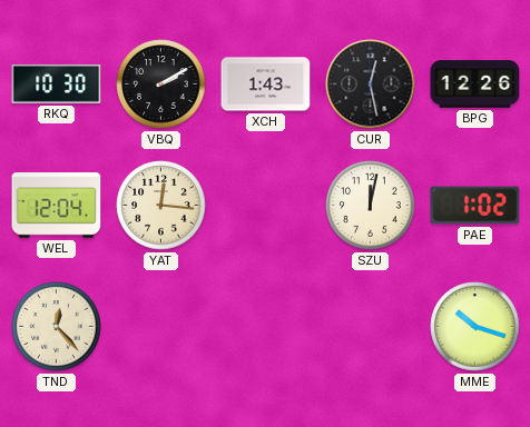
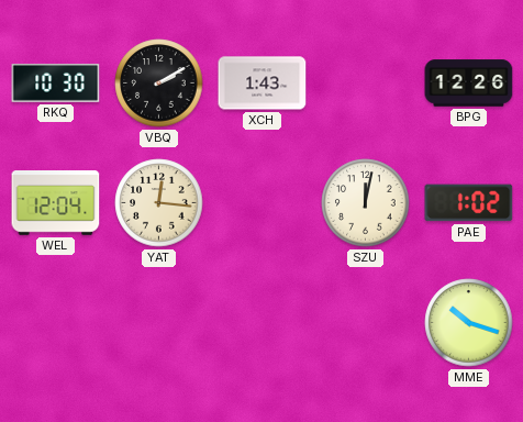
CUR: 12:28 -> none (371, 85)
TND: 12:23 -> none (57, 327)
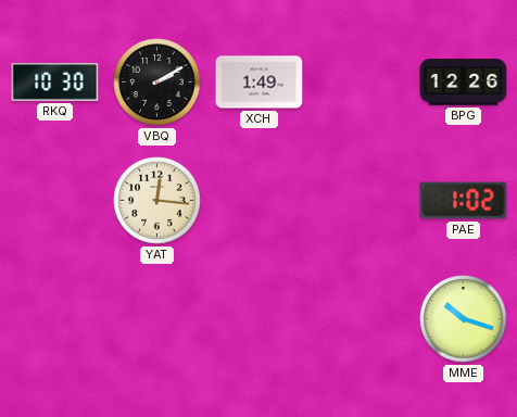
XCH: 1:43 -> 1:49 (260, 83)
WEL: 12:04 -> none (56, 203)
SZU: 12:02 -> none (366, 203)
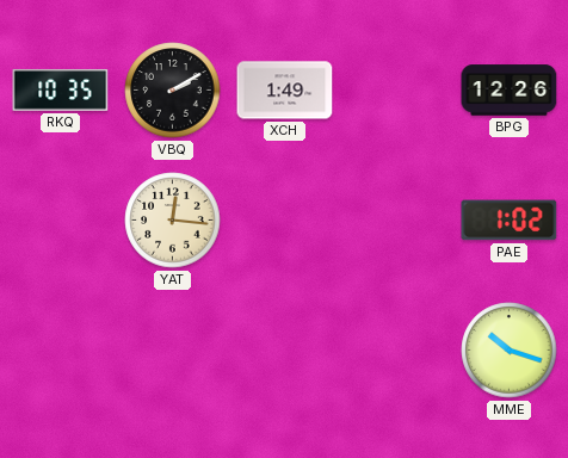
RKQ: 10:30 -> 10:35 (61, 91)
